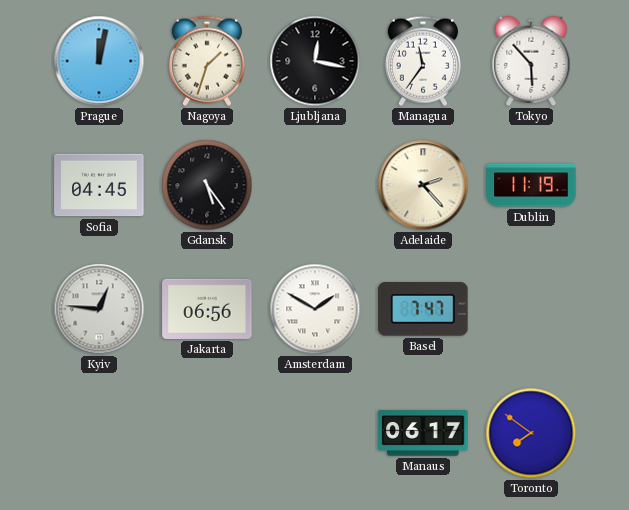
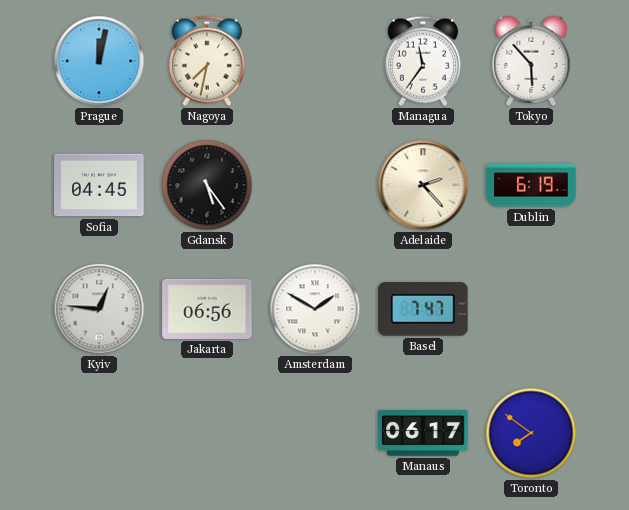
Nagoya: 1:33 -> 7:32 (207, 61)
Ljubljana: 12:17 -> none (315, 61)
Dublin: 11:19 -> 6:19 (531, 185)
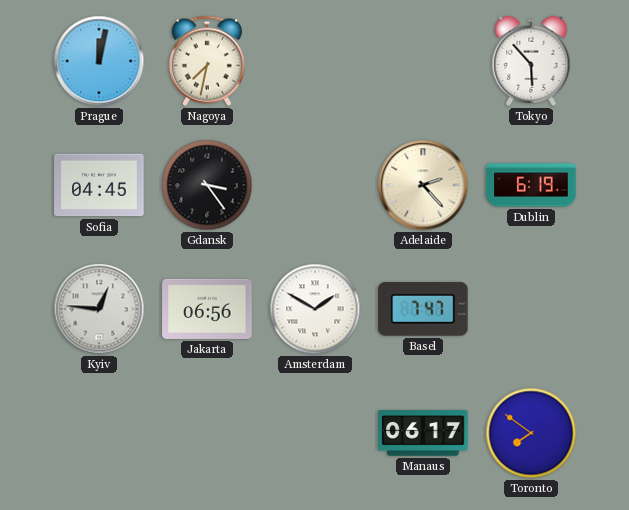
Managua: 11:36 -> none (423, 61)
Gdansk: 5:24 -> 3:24 (207, 185)
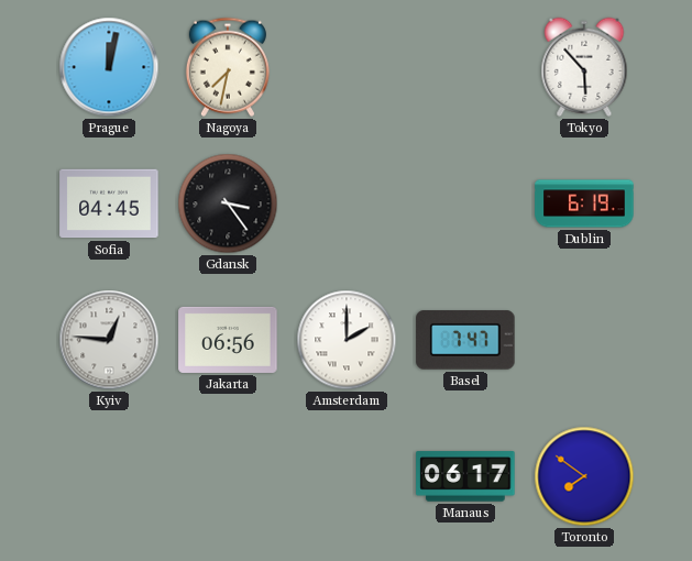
Adelaide: 2:23 -> none (423, 185)
Amsterdam: 1:50 -> 2:00 (347, 340)
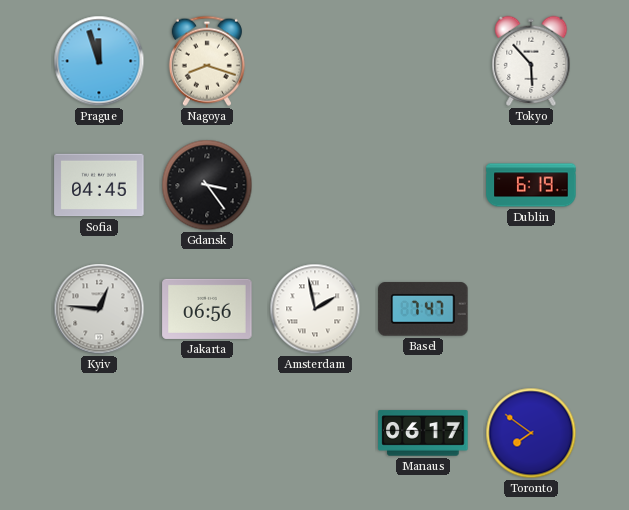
Prague: 12:02 -> 11:57 (99, 61)
Nagoya: 7:32 -> 8:18 (207, 61)
Amsterdam: 2:00 -> 1:58 (315, 309)
